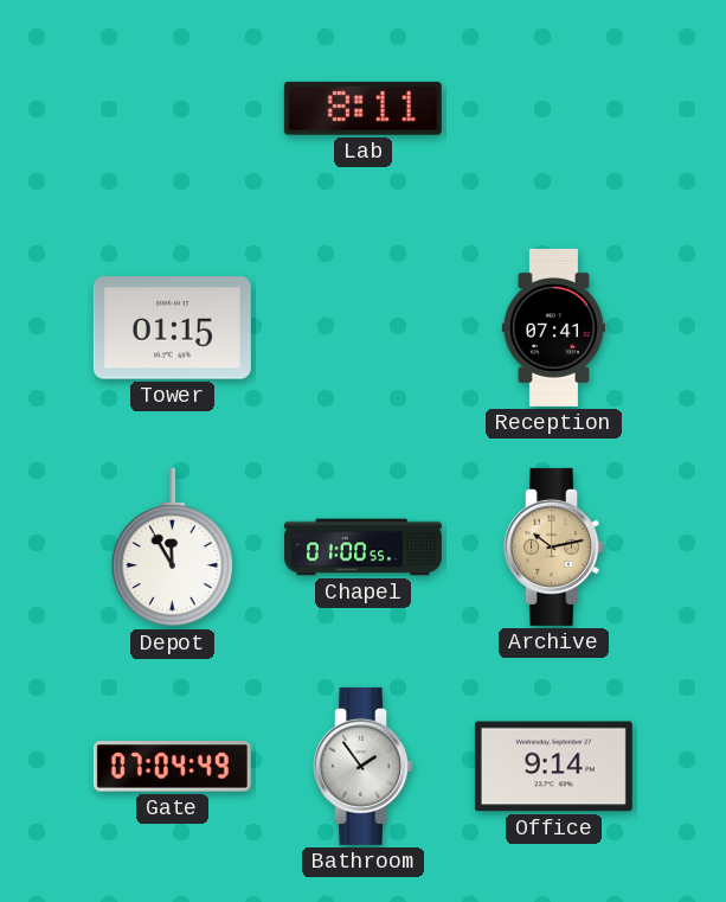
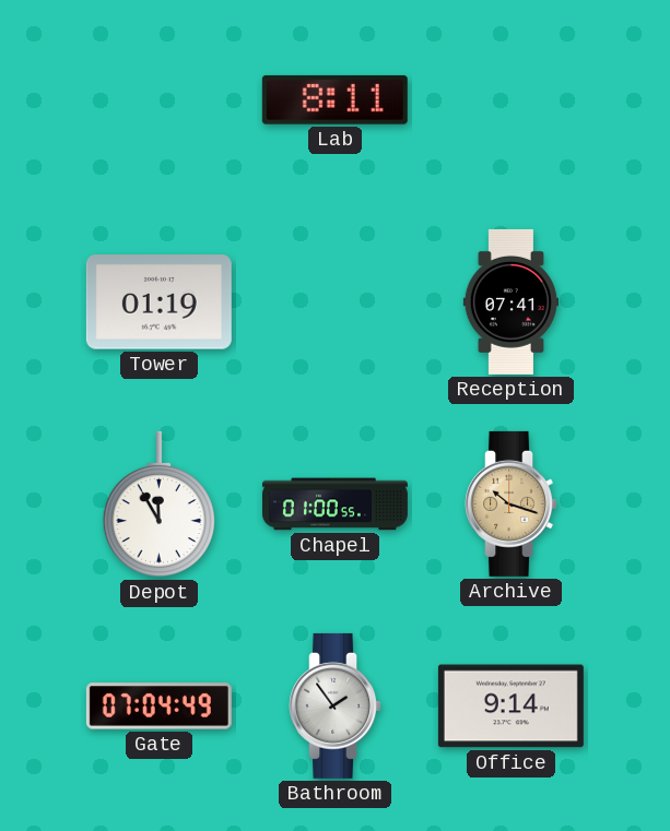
Tower: 01:15 -> 01:19 (158, 302)
Archive: 10:13 -> 10:18 (512, 503)
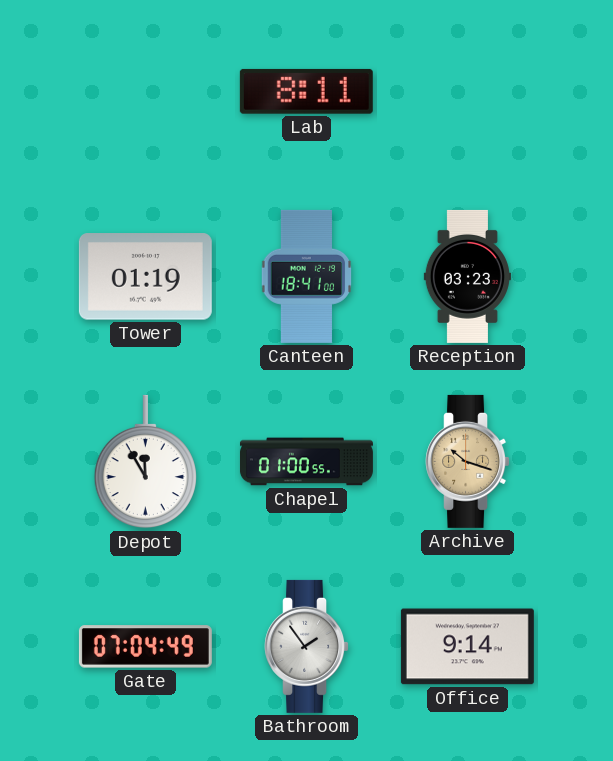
Canteen: none -> 18:41 (307, 276)
Reception: 07:41 -> 03:23 (467, 276)
